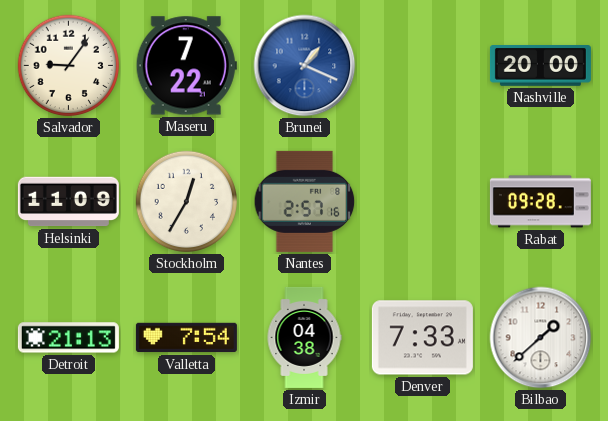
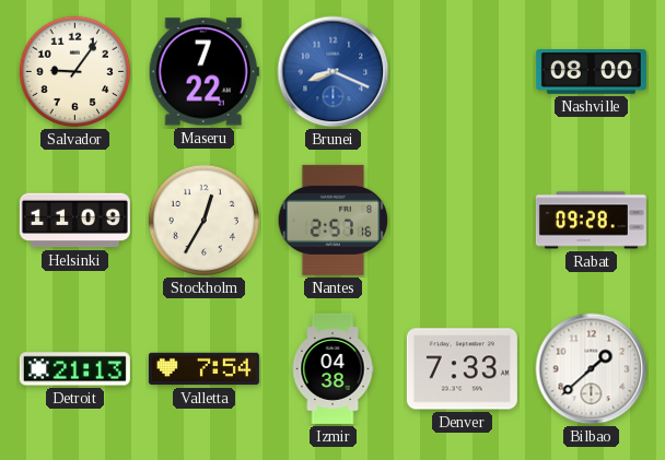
Brunei: 1:19 -> 8:19 (334, 72)
Nashville: 20:00 -> 08:00 (591, 72)
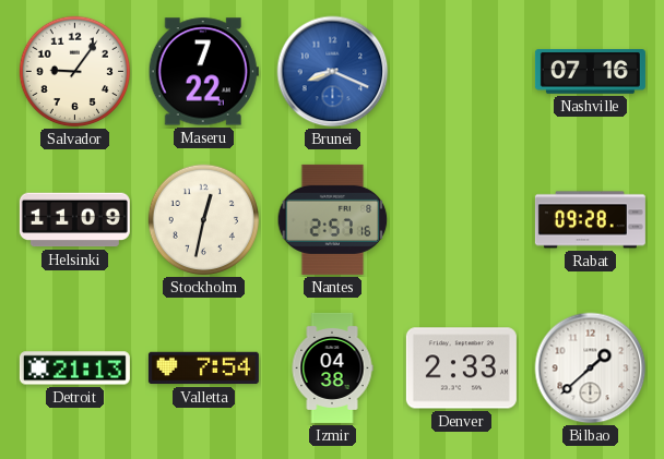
Nashville: 08:00 -> 07:16 (590, 72)
Stockholm: 12:35 -> 12:32 (204, 220)
Denver: 7:33 -> 2:33 (461, 369)
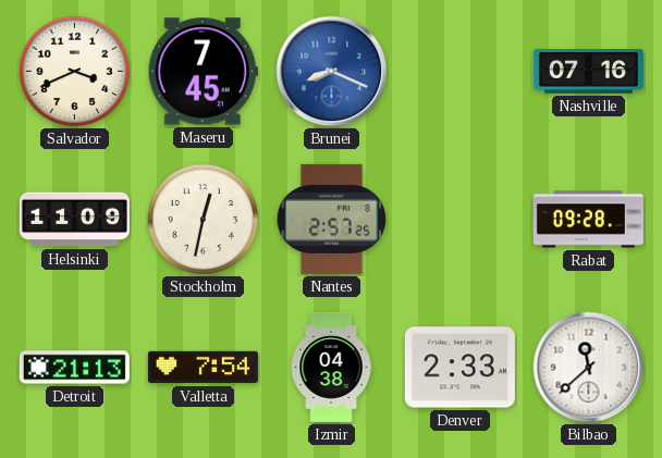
Salvador: 9:06 -> 3:41 (75, 72)
Maseru: 7:22 -> 7:45 (203, 72)
Nantes: 2:57:16 -> 2:57:25 (332, 219)
Bilbao: 1:38 -> 11:38 (589, 368)
